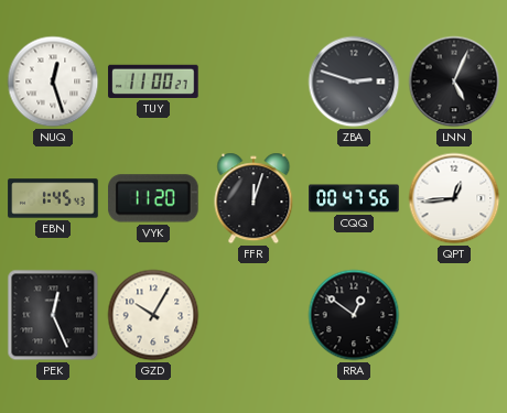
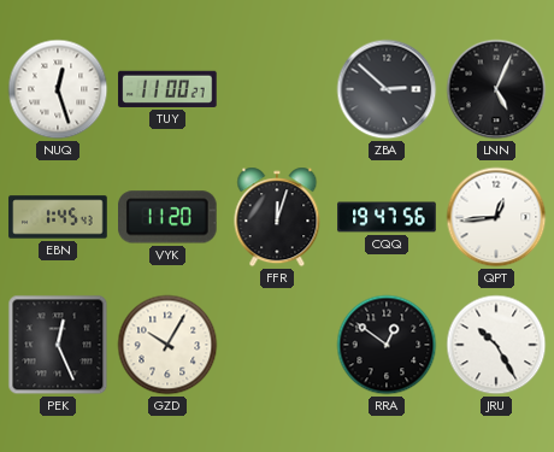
ZBA: 2:48 -> 2:52 (387, 89)
CQQ: 00:47 -> 19:47 (387, 217)
JRU: none -> 10:25 (496, 345)
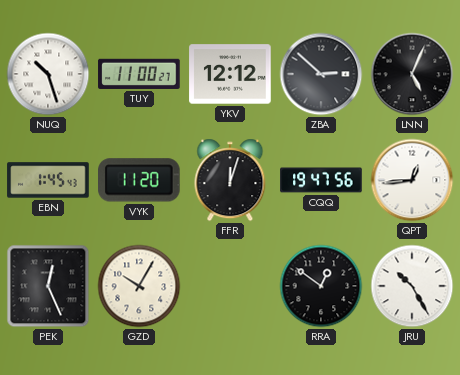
NUQ: 12:27 -> 10:27 (48, 74)
YKV: none -> 12:12 (230, 74)
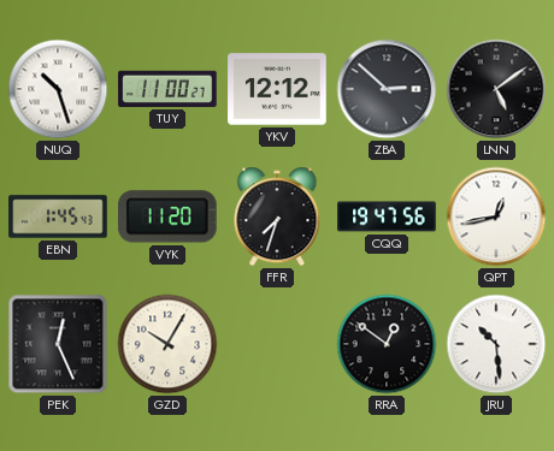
LNN: 5:04 -> 5:09 (496, 89)
FFR: 12:03 -> 7:33 (277, 216)
QPT: 12:44 -> 12:43 (496, 216)
JRU: 10:25 -> 10:29 (496, 344)
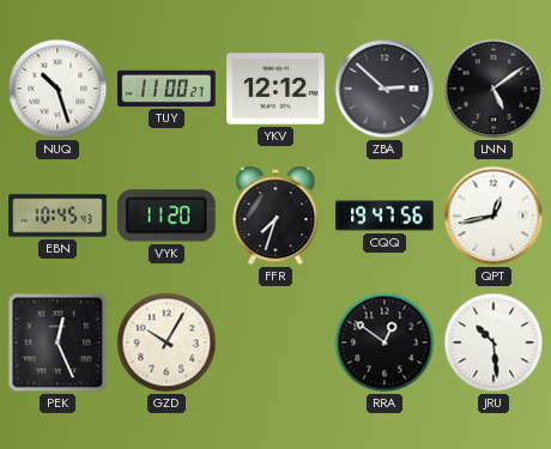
EBN: 1:45 -> 10:45 (57, 216)
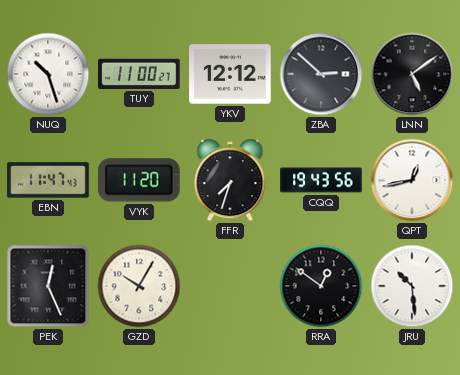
EBN: 10:45 -> 11:47 (48, 180)
CQQ: 19:47 -> 19:43 (321, 180)
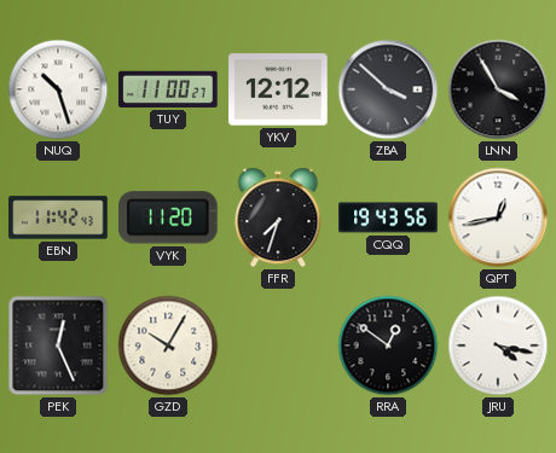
ZBA: 2:52 -> 3:52 (388, 89)
LNN: 5:09 -> 3:55 (498, 89)
EBN: 11:47 -> 11:42 (58, 217)
JRU: 10:29 -> 4:17 (498, 345)
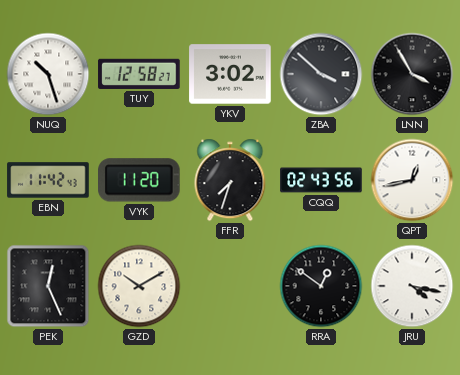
TUY: 11:00 -> 12:58 (139, 74)
YKV: 12:12 -> 3:02 (230, 74)
CQQ: 19:43 -> 02:43 (321, 180)
GZD: 10:05 -> 10:10 (139, 286)
